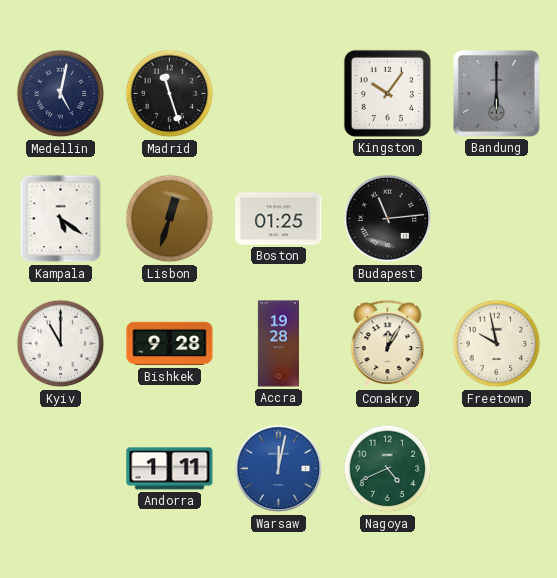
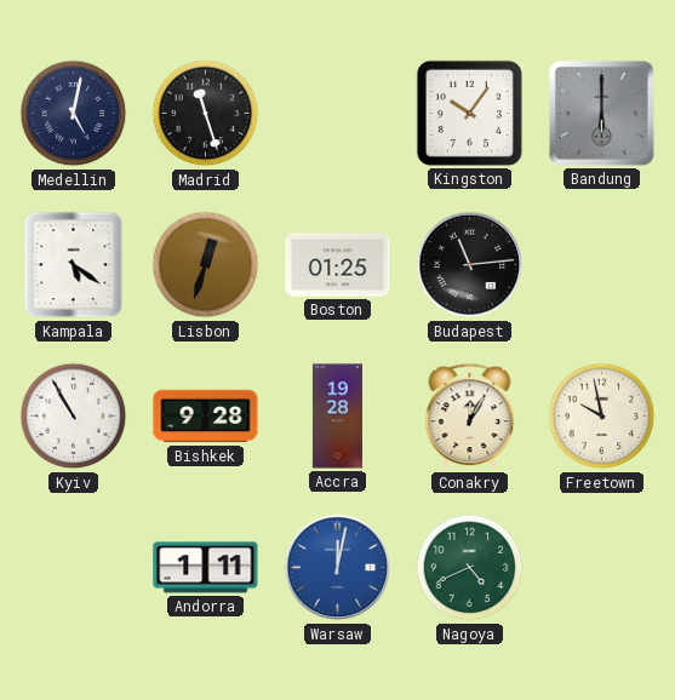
Kyiv: 11:00 -> 10:55 (74, 417)
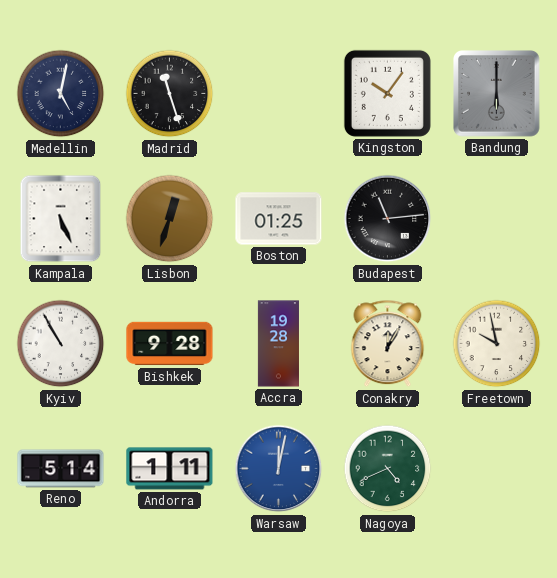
Kampala: 5:21 -> 5:26 (61, 219)
Reno: none -> 5:14 (61, 469)
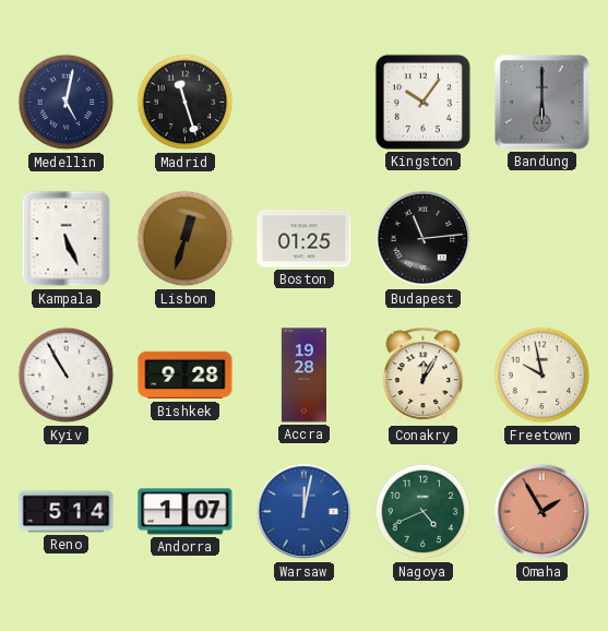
Andorra: 1:11 -> 1:07 (186, 512)
Omaha: none -> 1:55 (543, 512)
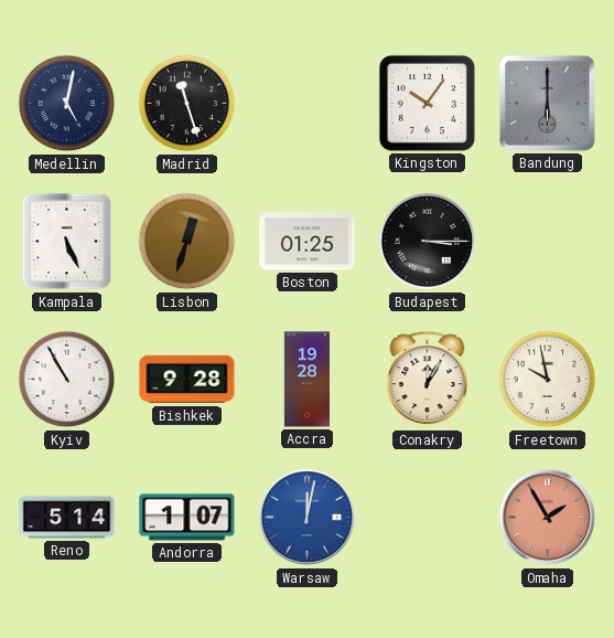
Budapest: 11:14 -> 3:15 (428, 242)
Nagoya: 4:41 -> none (424, 512)
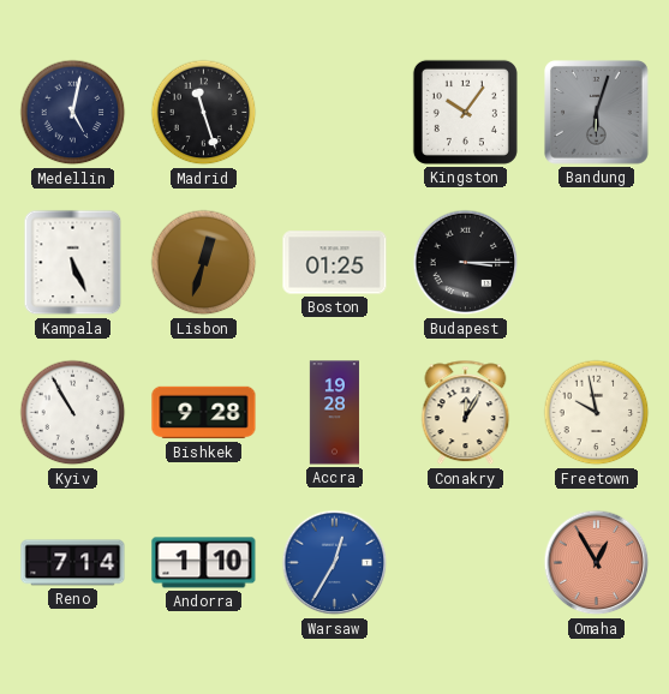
Bandung: 6:00 -> 6:03 (597, 113)
Reno: 5:14 -> 7:14 (73, 563)
Andorra: 1:07 -> 1:10 (204, 563)
Warsaw: 12:02 -> 12:35 (335, 563)
Omaha: 1:55 -> 12:55 (597, 563)
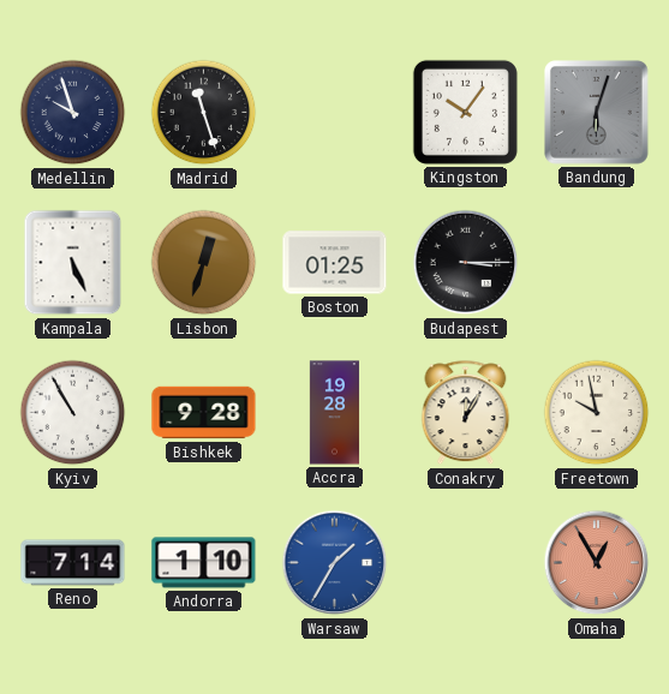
Medellin: 5:02 -> 9:57 (73, 113)
Warsaw: 12:35 -> 1:35 (335, 563)
